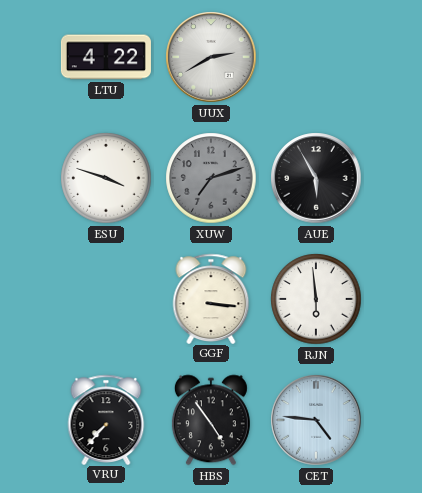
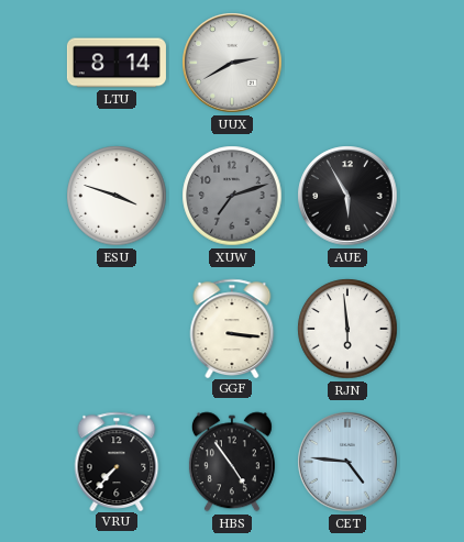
LTU: 4:22 -> 8:14 (117, 63)
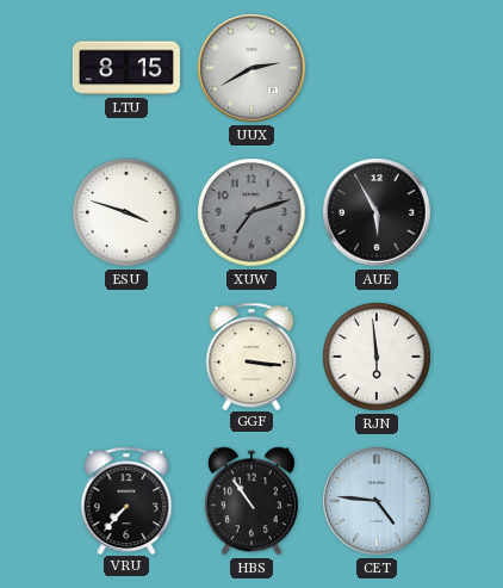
LTU: 8:14 -> 8:15 (126, 68)
HBS: 4:54 -> 10:54 (251, 501)
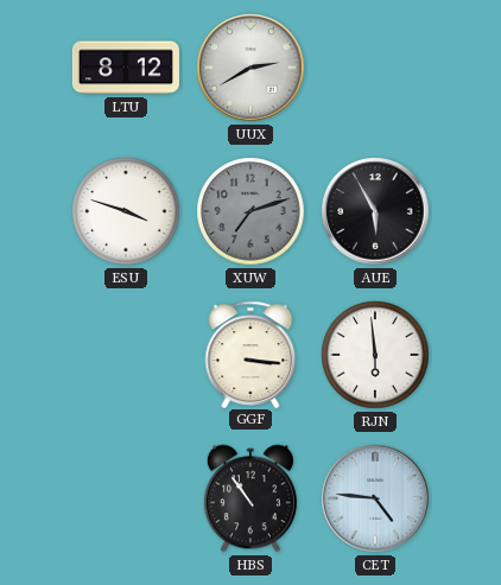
LTU: 8:15 -> 8:12 (126, 68)
VRU: 7:37 -> none (126, 500)
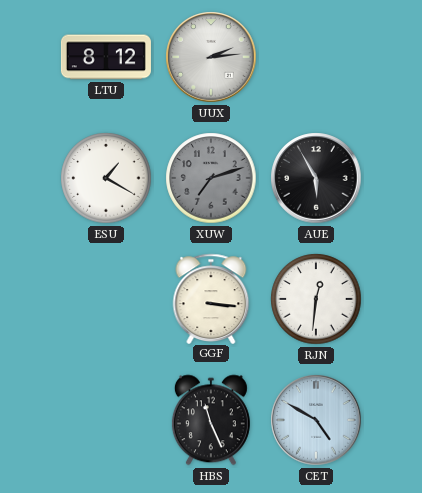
UUX: 2:40 -> 2:14 (211, 57)
ESU: 3:48 -> 1:20 (106, 178)
RJN: 5:59 -> 12:31 (316, 299)
HBS: 10:54 -> 11:26 (211, 420)
CET: 4:46 -> 4:50 (316, 420)
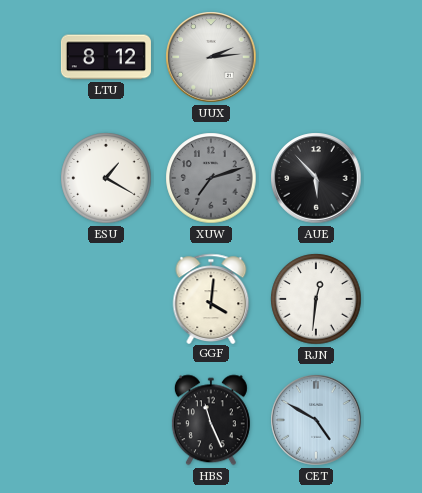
AUE: 5:55 -> 5:53 (316, 178)
GGF: 3:16 -> 4:01 (211, 298)
